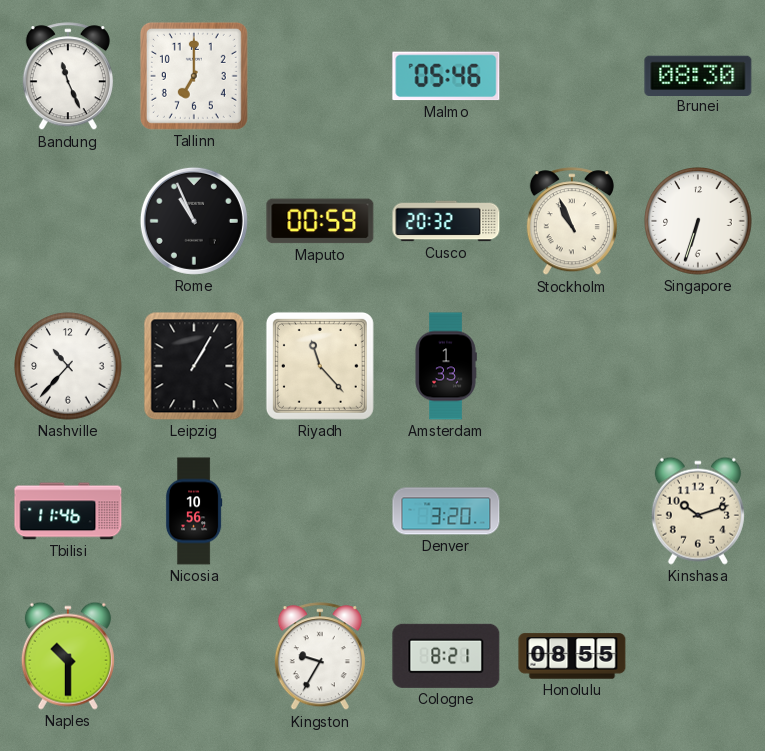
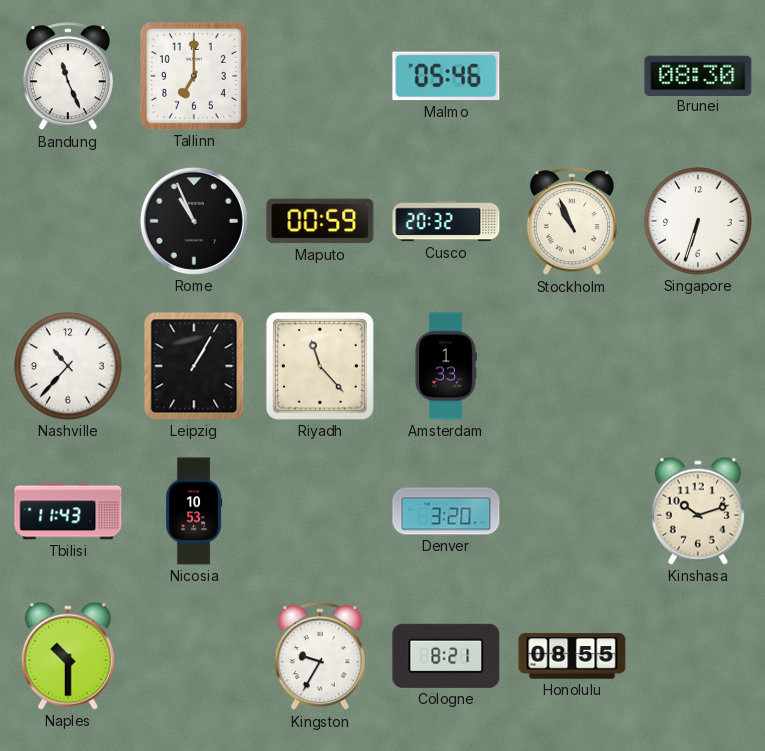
Tbilisi: 11:46 -> 11:43 (68, 511)
Nicosia: 10:56 -> 10:53 (194, 511)
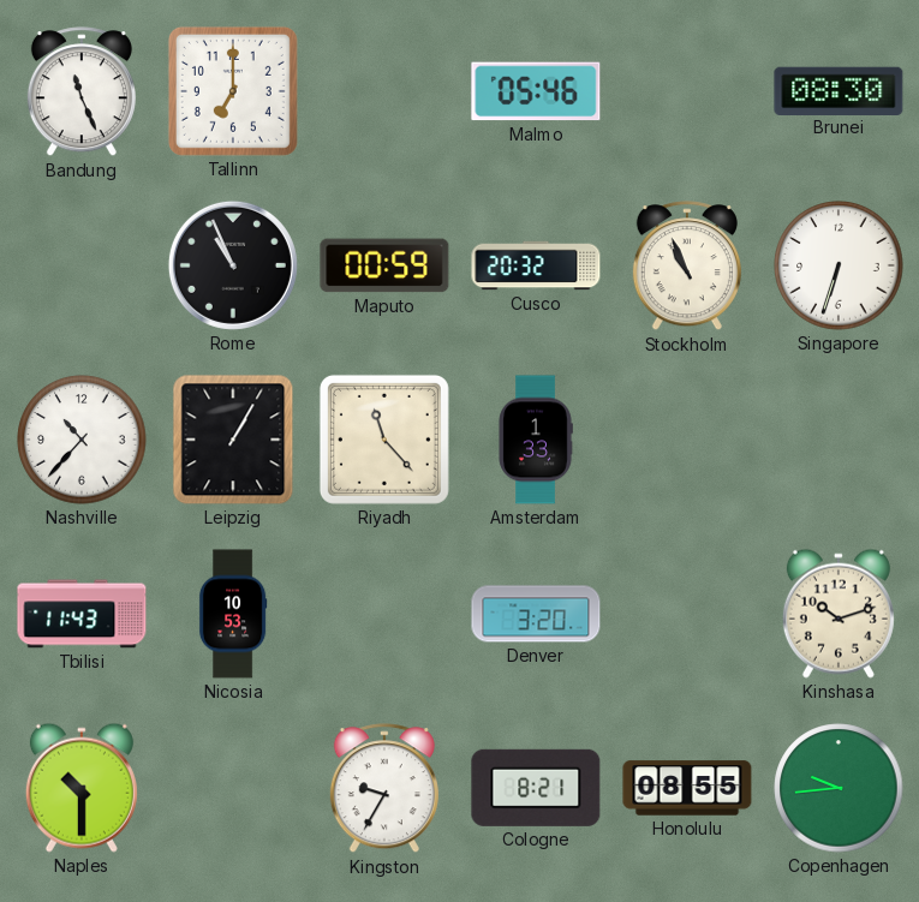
Copenhagen: none -> 9:44 (839, 788)
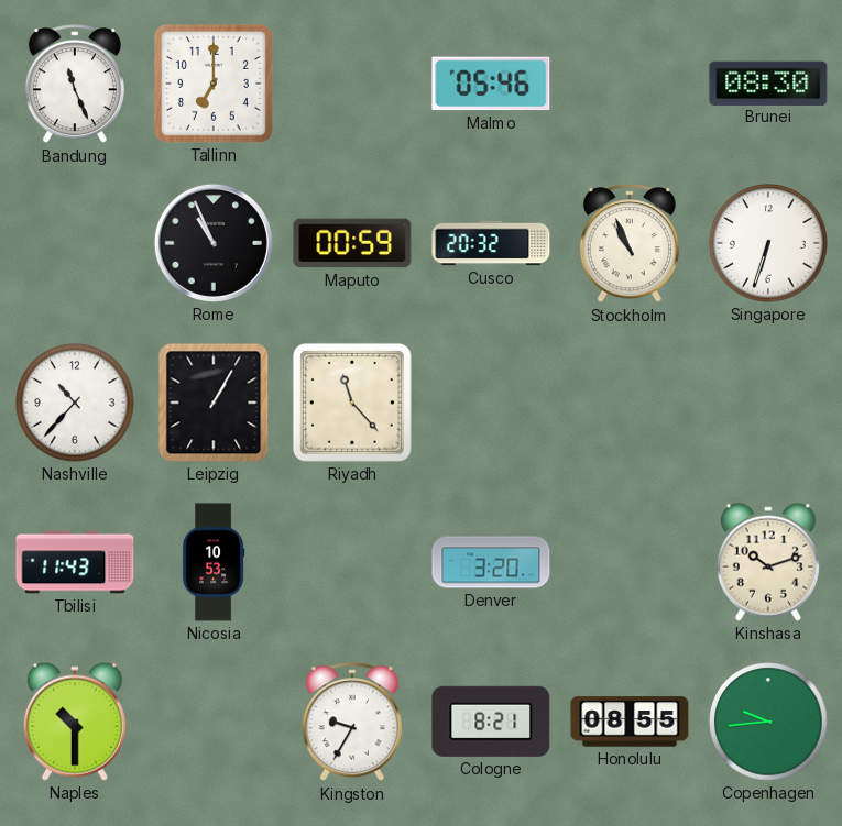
Amsterdam: 1:33 -> none (536, 440)
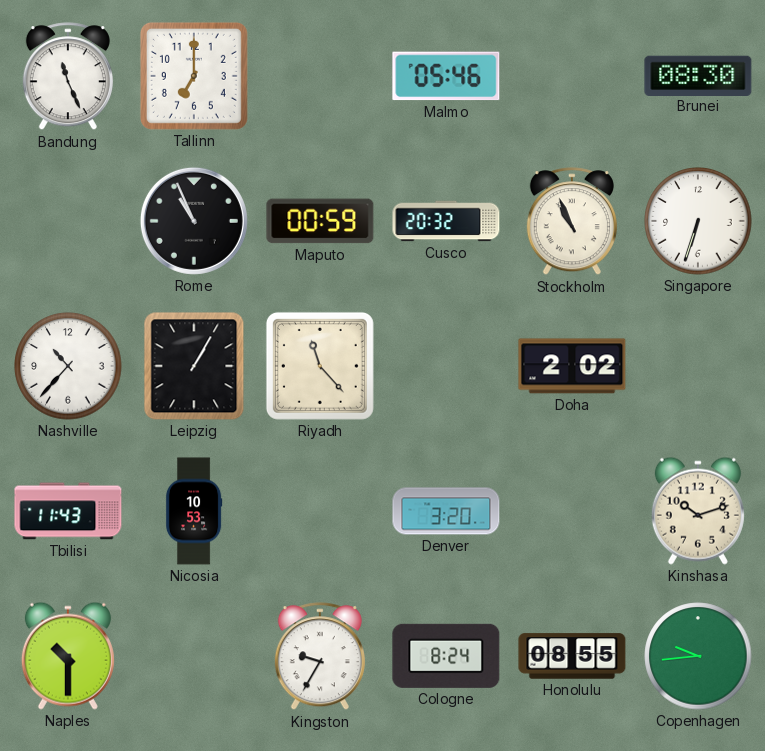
Doha: none -> 2:02 (572, 366)
Cologne: 8:21 -> 8:24 (446, 656)
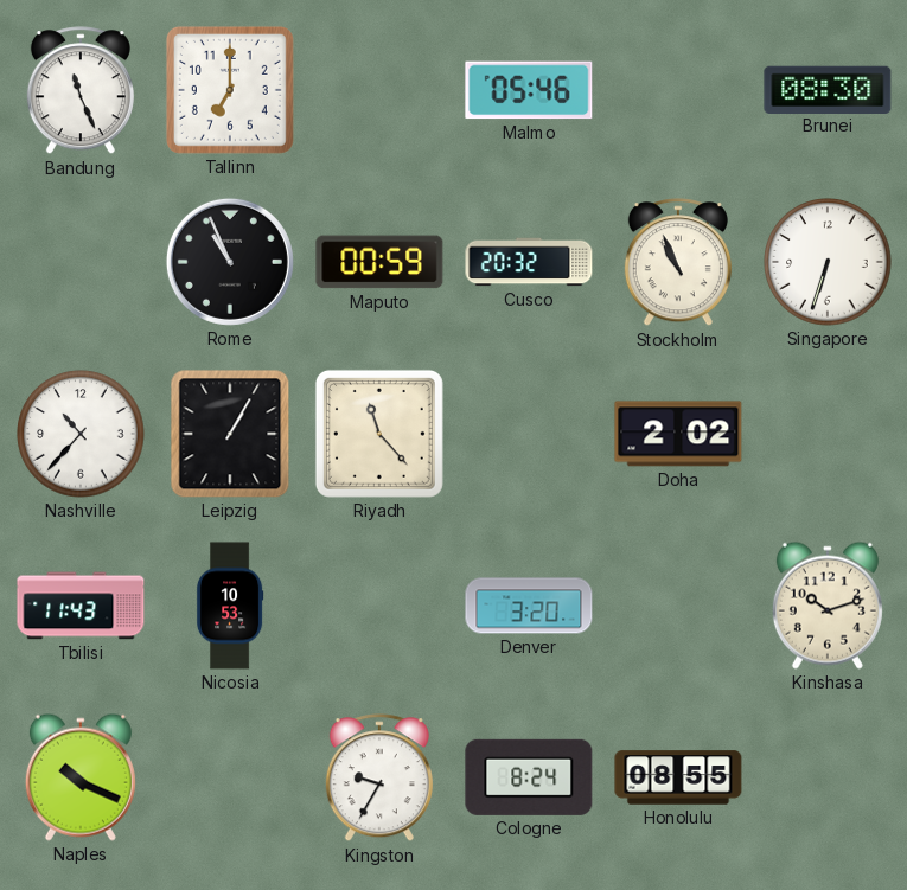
Naples: 10:30 -> 10:19 (81, 777)
Copenhagen: 9:44 -> none (698, 656)
